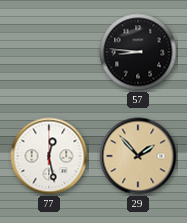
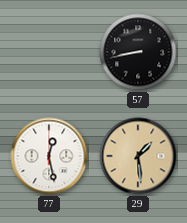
57: 8:46 -> 8:43 (138, 52)
29: 1:53 -> 1:29 (138, 156)
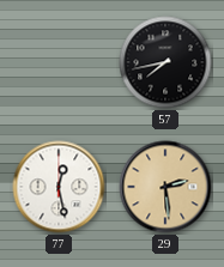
57: 8:43 -> 7:43 (165, 62)
29: 1:29 -> 2:29 (165, 187)
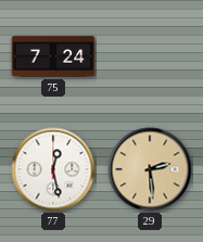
75: none -> 7:24 (53, 56)
57: 7:43 -> none (165, 62)
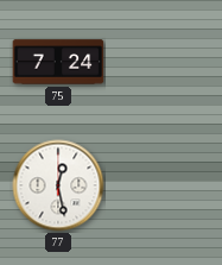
29: 2:29 -> none (150, 169)
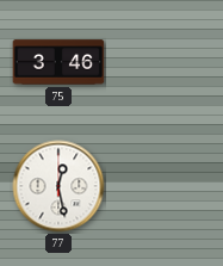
75: 7:24 -> 3:46 (58, 62)
